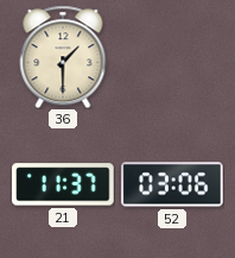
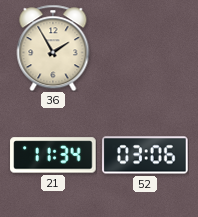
36: 1:30 -> 1:55 (53, 48)
21: 11:37 -> 11:34 (53, 155)
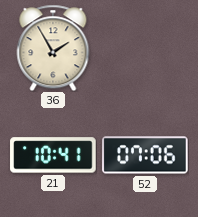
21: 11:34 -> 10:41 (53, 155)
52: 03:06 -> 07:06 (145, 155)
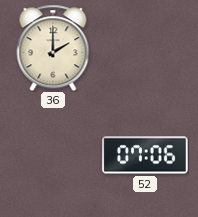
36: 1:55 -> 2:00 (53, 48)
21: 10:41 -> none (53, 155)
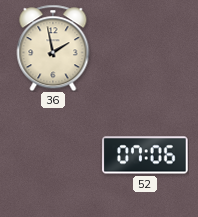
36: 2:00 -> 1:58 (53, 48)
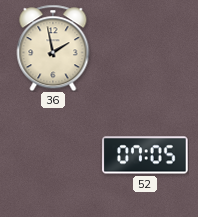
52: 07:06 -> 07:05 (145, 155)
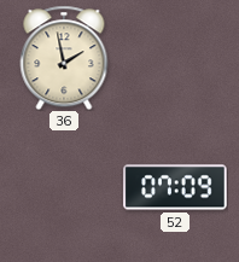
52: 07:05 -> 07:09 (175, 187)
